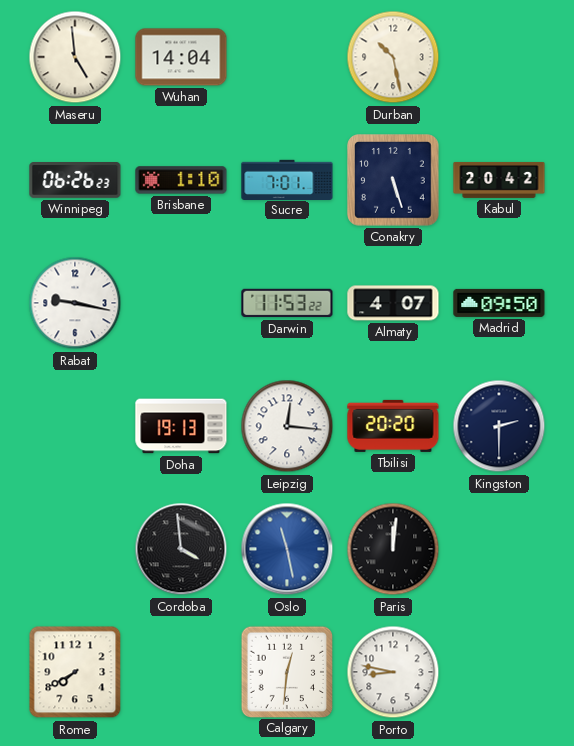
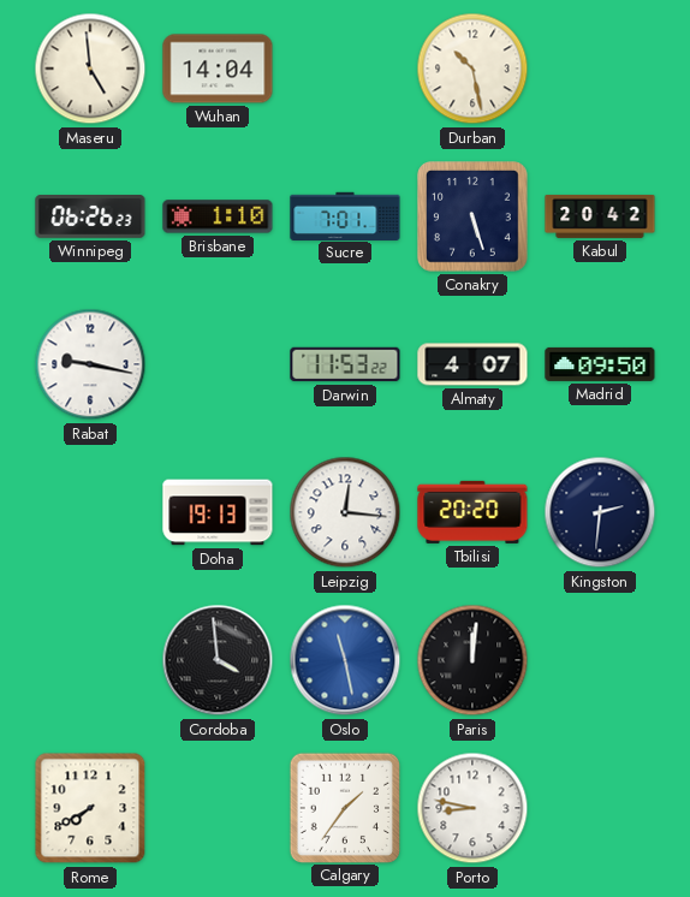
Kingston: 2:30 -> 2:31 (600, 512)
Calgary: 12:31 -> 1:36 (344, 807)
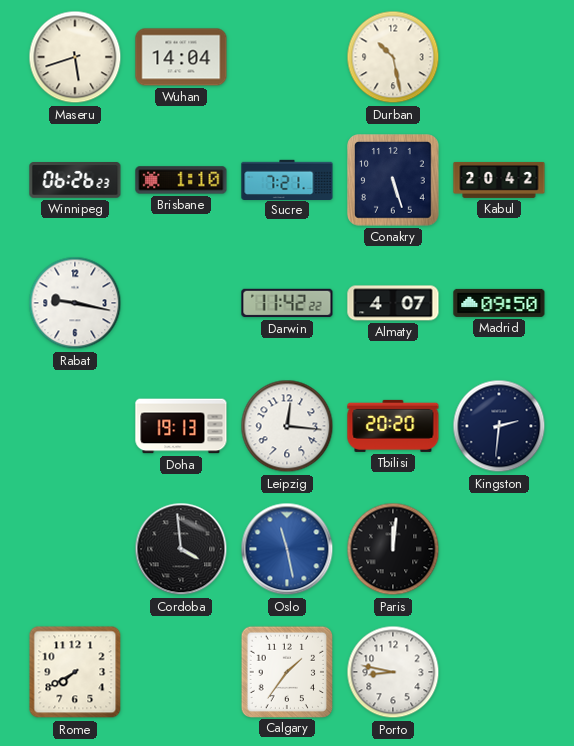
Maseru: 4:59 -> 5:42 (75, 57)
Sucre: 7:01 -> 7:21 (287, 179)
Darwin: 11:53 -> 11:42 (287, 303)
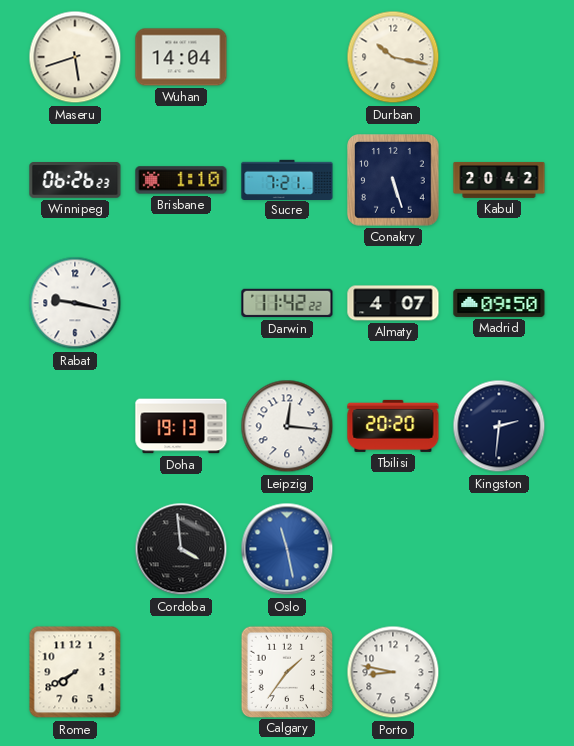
Durban: 10:28 -> 10:17 (393, 57)
Paris: 12:01 -> none (393, 549)
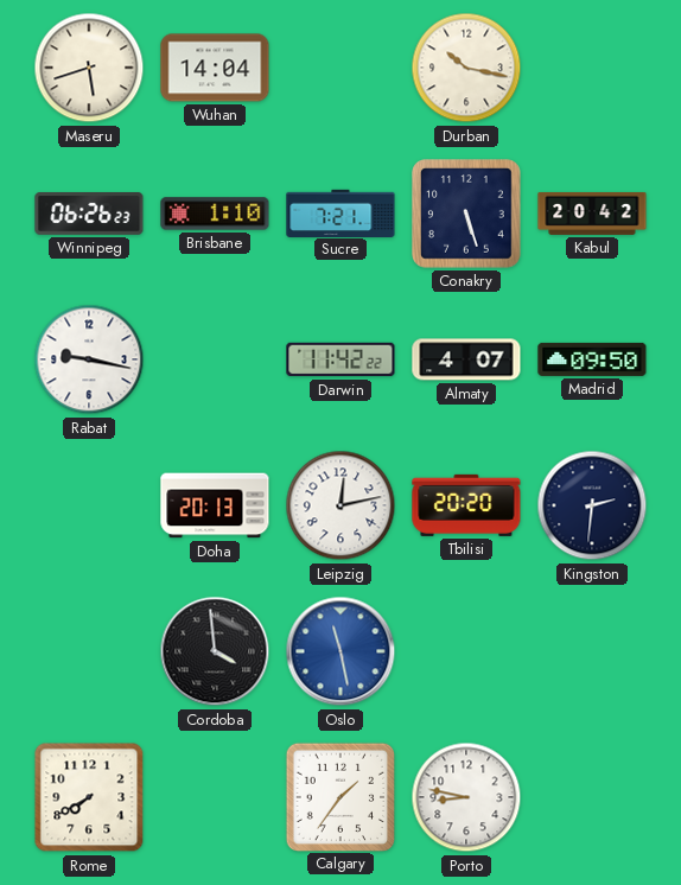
Doha: 19:13 -> 20:13 (215, 505)
Leipzig: 12:16 -> 12:13 (340, 505)
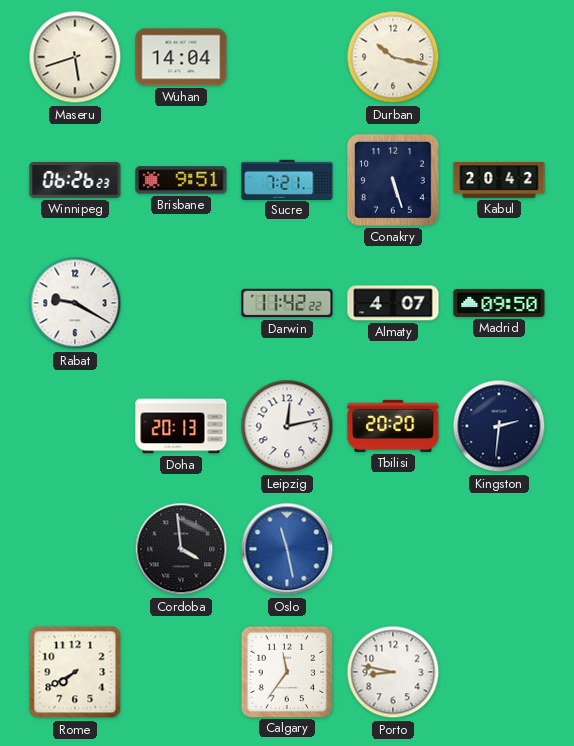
Brisbane: 1:10 -> 9:51 (181, 180)
Rabat: 9:17 -> 9:20 (75, 303)
Calgary: 1:36 -> 11:36 (286, 671)
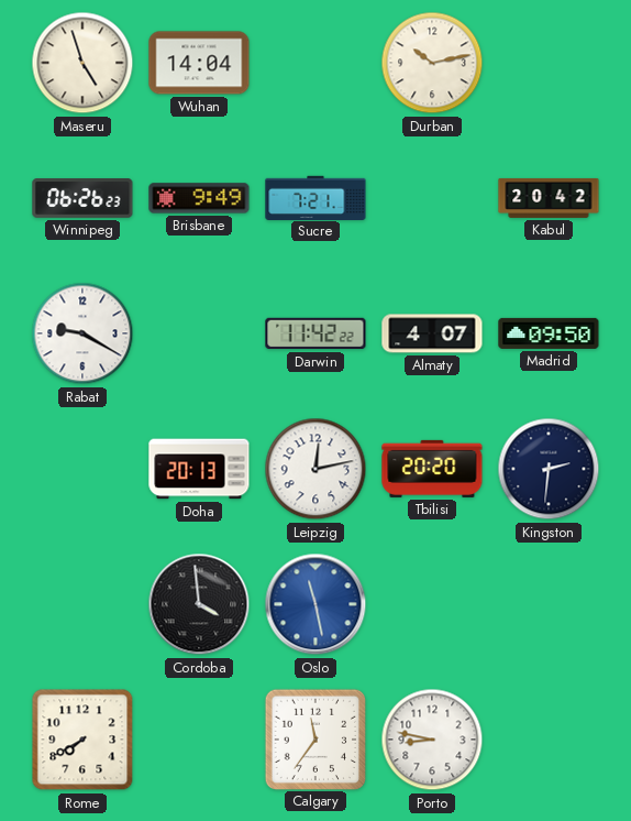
Maseru: 5:42 -> 4:57 (82, 63)
Durban: 10:17 -> 10:13 (432, 63)
Brisbane: 9:51 -> 9:49 (199, 198)
Conakry: 5:27 -> none (394, 181)
